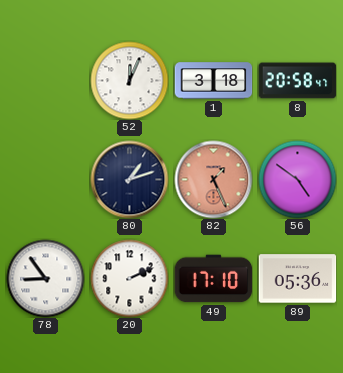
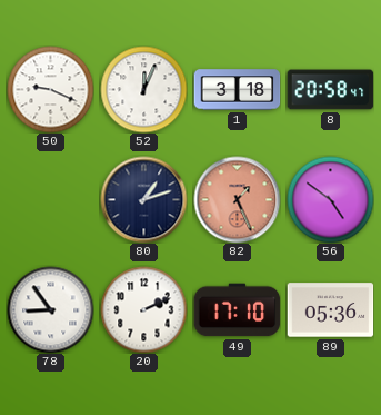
50: none -> 9:19 (50, 89)
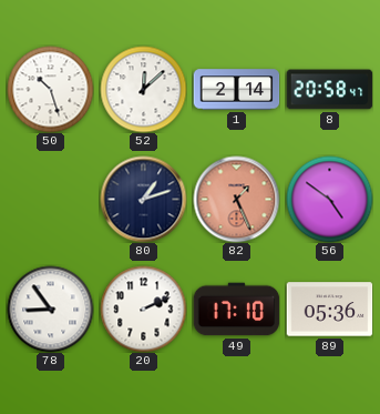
50: 9:19 -> 10:27 (50, 89)
52: 12:04 -> 12:08 (143, 89)
1: 3:18 -> 2:14 (236, 90)
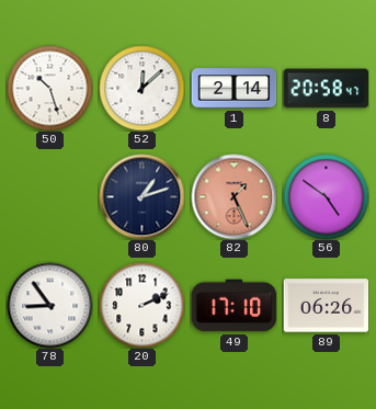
89: 05:36 -> 06:26 (326, 306)
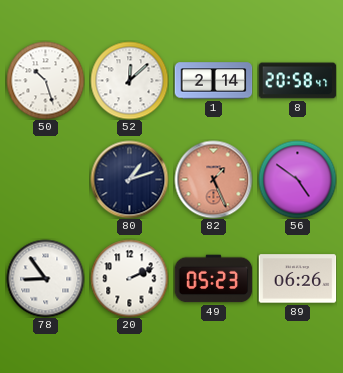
49: 17:10 -> 05:23 (213, 279)
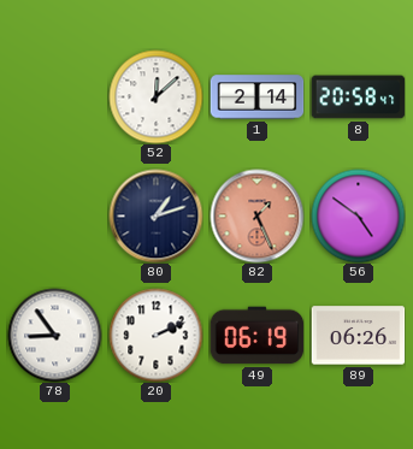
50: 10:27 -> none (45, 80)
49: 05:23 -> 06:19 (256, 336)
